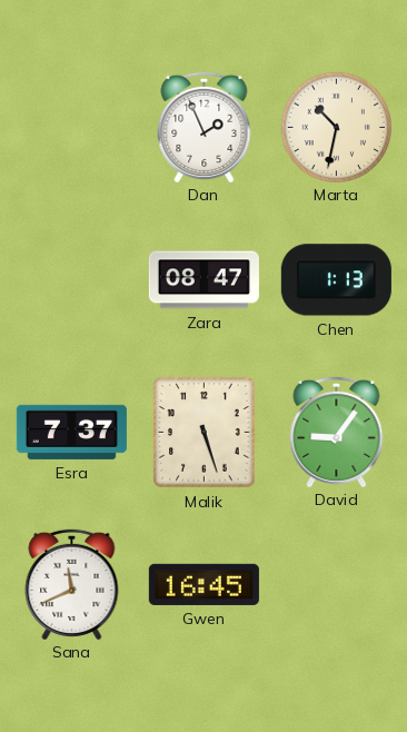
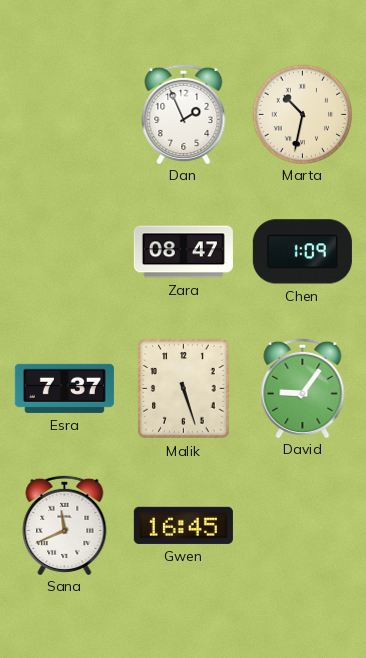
Chen: 1:13 -> 1:09 (302, 252)
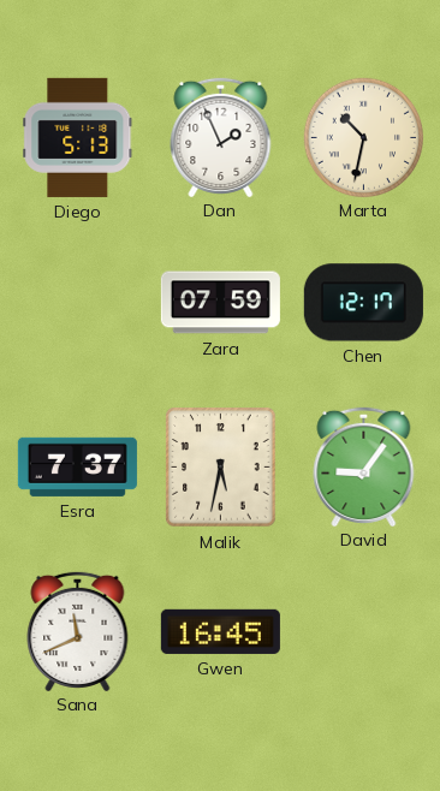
Diego: none -> 5:13 (78, 137)
Zara: 08:47 -> 07:59 (220, 303)
Chen: 1:09 -> 12:17 (363, 303)
Malik: 5:27 -> 5:32 (221, 468)
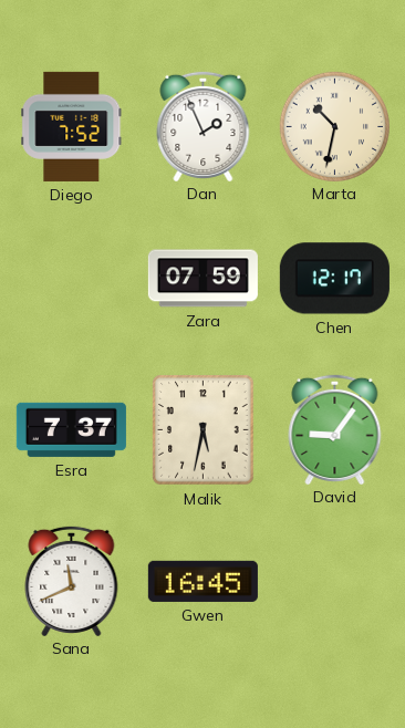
Diego: 5:13 -> 7:52 (72, 126)
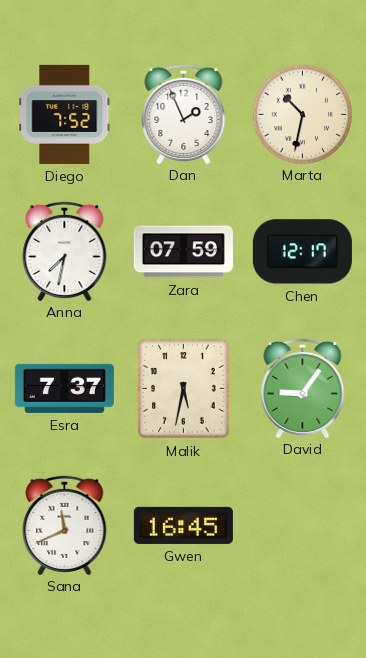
Anna: none -> 7:32 (65, 250)
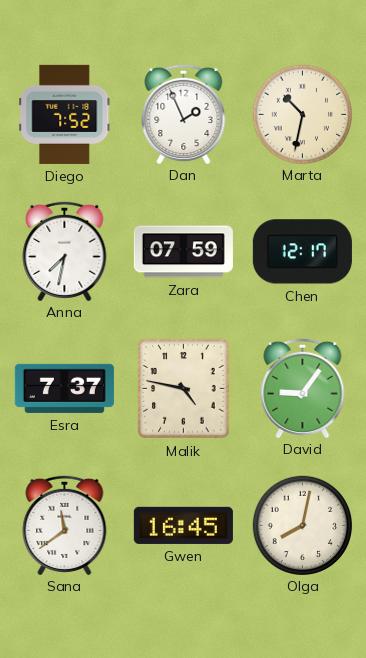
Malik: 5:32 -> 4:47 (184, 389)
Sana: 11:41 -> 11:39 (65, 524)
Olga: none -> 8:02 (302, 525)
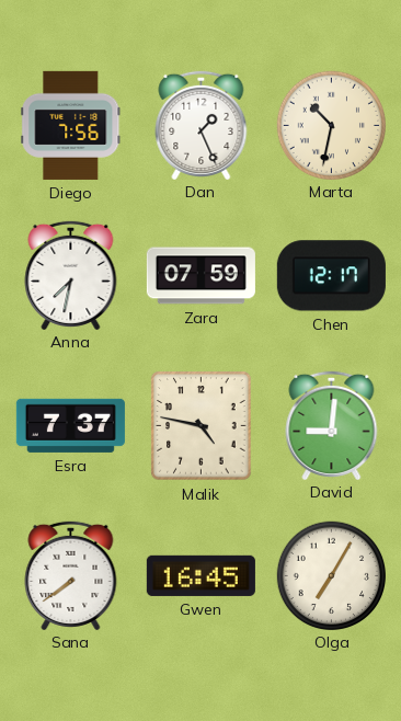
Diego: 7:52 -> 7:56 (71, 125)
Dan: 1:56 -> 1:26 (202, 124)
David: 9:06 -> 9:01 (332, 424)
Sana: 11:39 -> 7:39 (71, 574)
Olga: 8:02 -> 7:05 (331, 575)
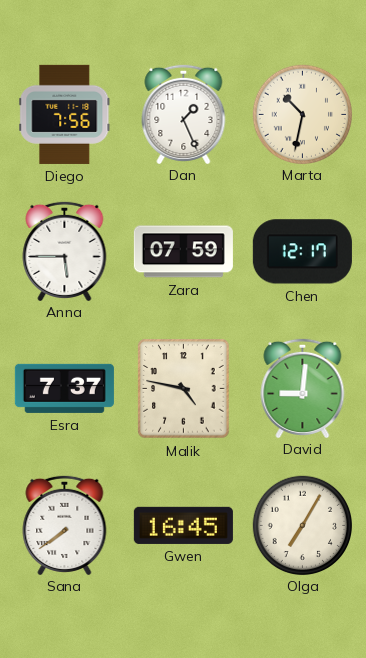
Anna: 7:32 -> 5:45 (65, 250)
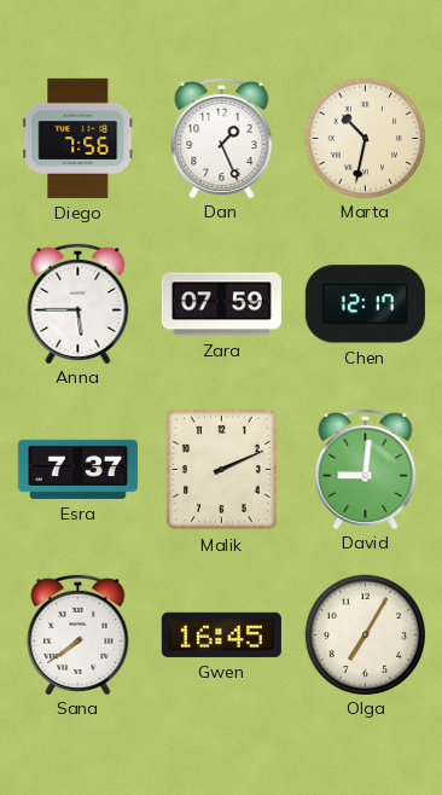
Malik: 4:47 -> 2:11 (222, 470)
